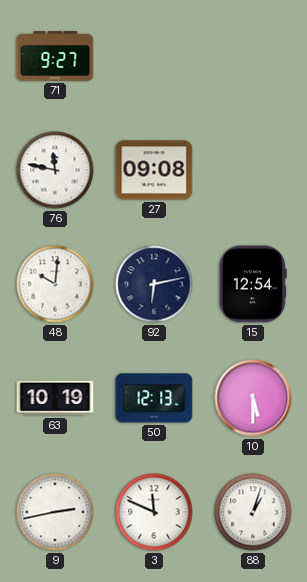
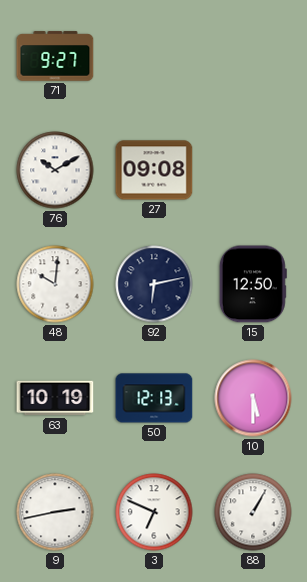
76: 11:47 -> 10:10 (55, 170)
15: 12:54 -> 12:50 (253, 284)
3: 11:49 -> 6:49 (154, 512)
88: 1:03 -> 1:05 (253, 512)
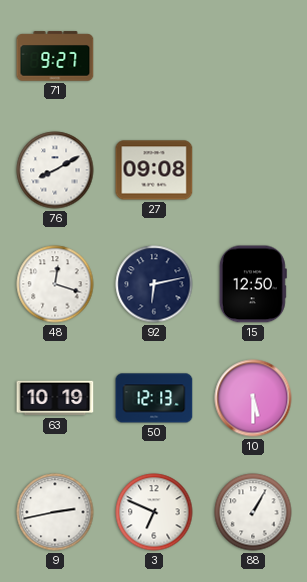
76: 10:10 -> 8:10 (55, 170)
48: 10:01 -> 12:18 (55, 284)
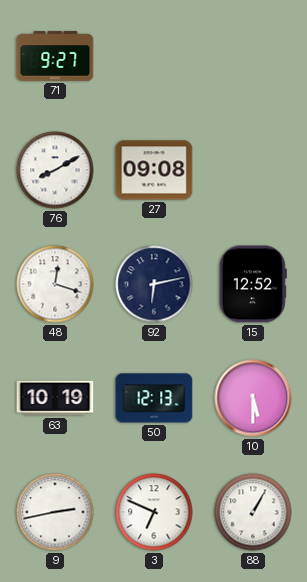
15: 12:50 -> 12:52 (253, 284)
